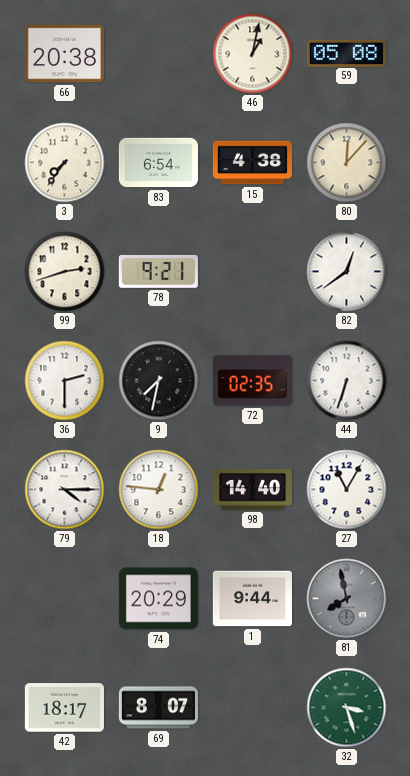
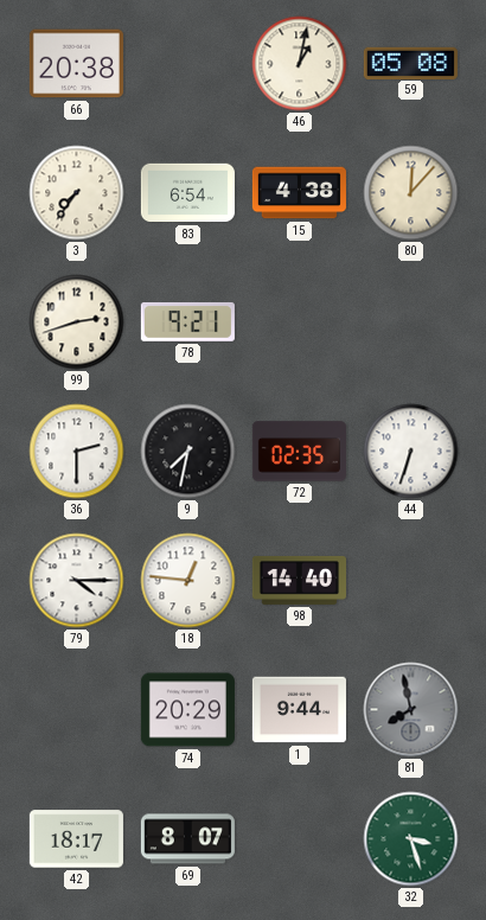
82: 12:39 -> none (347, 272)
27: 11:05 -> none (347, 490)
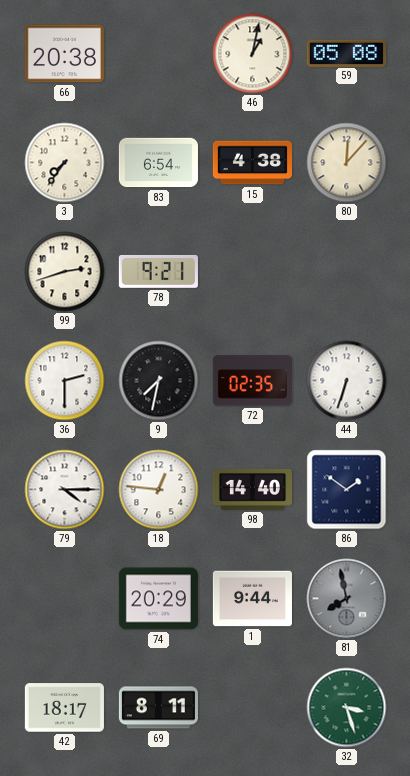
86: none -> 1:51 (347, 490)
69: 8:07 -> 8:11 (158, 708)
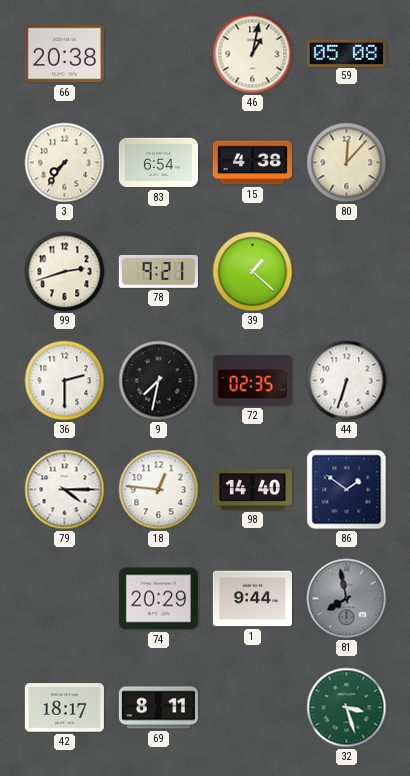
39: none -> 1:22 (253, 272)
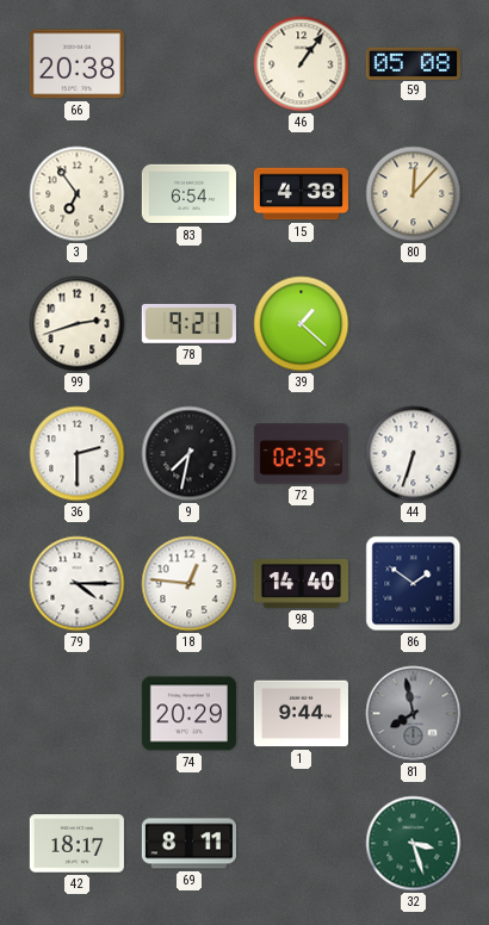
46: 1:02 -> 1:06 (302, 64)
3: 7:36 -> 6:54 (78, 194)
